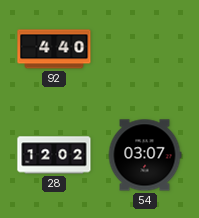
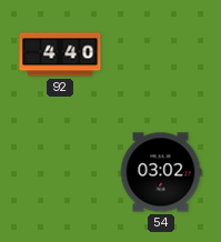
28: 12:02 -> none (54, 155)
54: 03:07 -> 03:02 (161, 172)
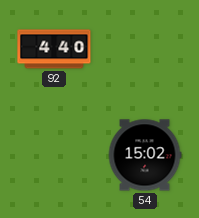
54: 03:02 -> 15:02 (145, 155)
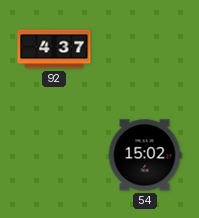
92: 4:40 -> 4:37 (54, 49)
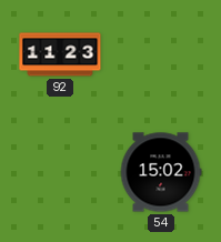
92: 4:37 -> 11:23 (60, 54)
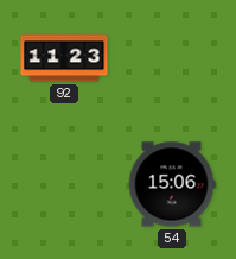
54: 15:02 -> 15:06 (172, 184)
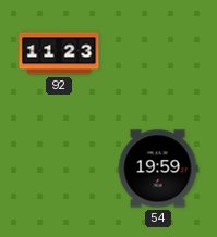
54: 15:06 -> 19:59 (158, 169)
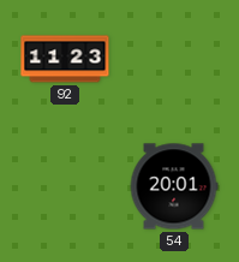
54: 19:59 -> 20:01 (174, 186)
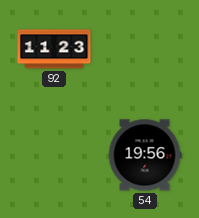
54: 20:01 -> 19:56 (145, 155)
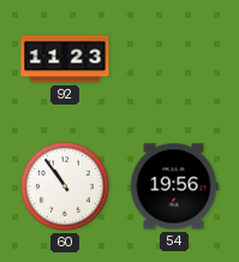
60: none -> 10:54 (65, 186)
